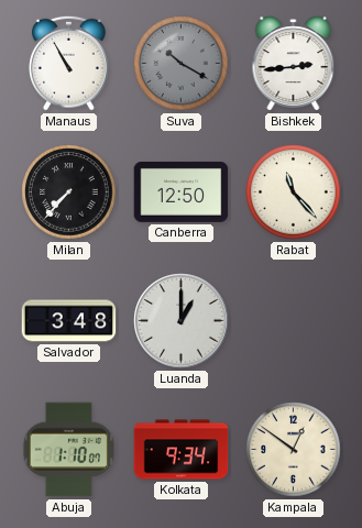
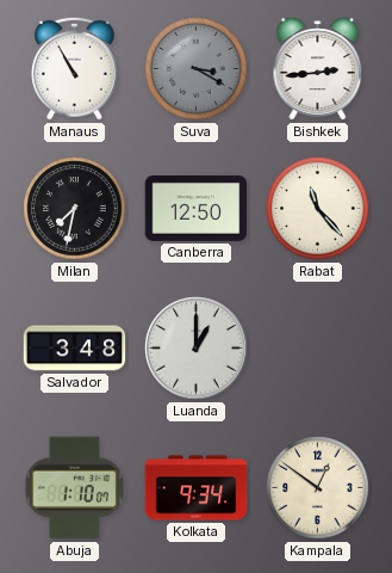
Suva: 10:20 -> 3:20 (197, 69)
Milan: 7:37 -> 7:32 (75, 209)
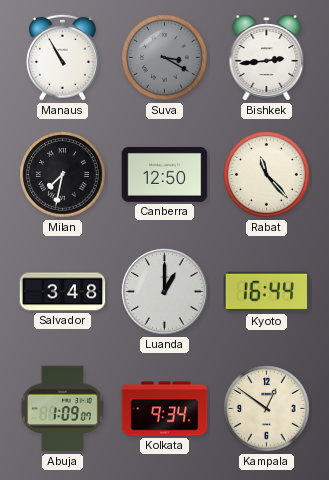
Kyoto: none -> 16:44 (267, 292)
Abuja: 1:10 -> 1:09 (62, 409)
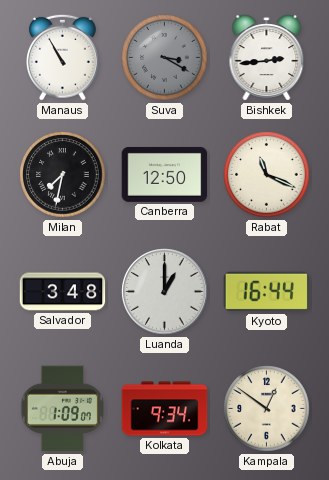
Rabat: 11:23 -> 11:19 (267, 175)
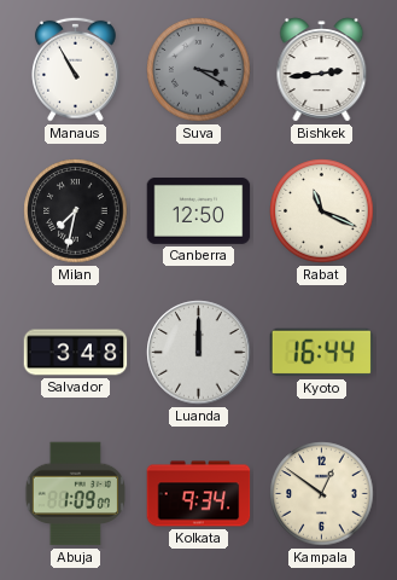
Luanda: 1:00 -> 12:00 (199, 353)
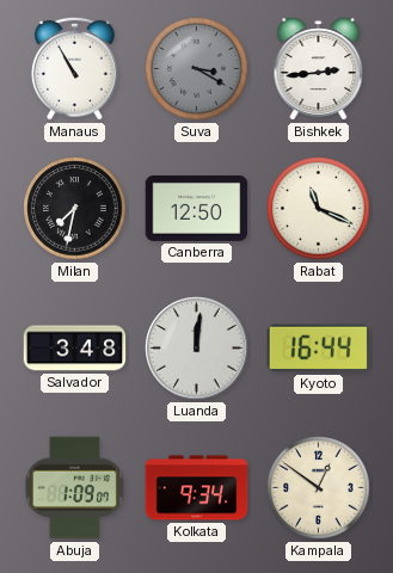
Luanda: 12:00 -> 12:01 (197, 349)
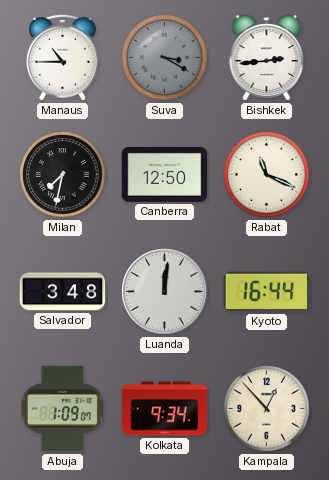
Manaus: 10:55 -> 10:45 (63, 57)
Kampala: 12:51 -> 12:53 (267, 409)
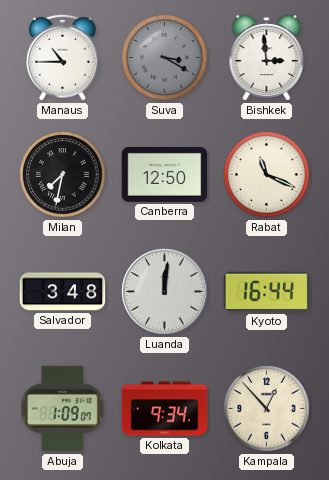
Bishkek: 2:44 -> 2:59 (267, 58)
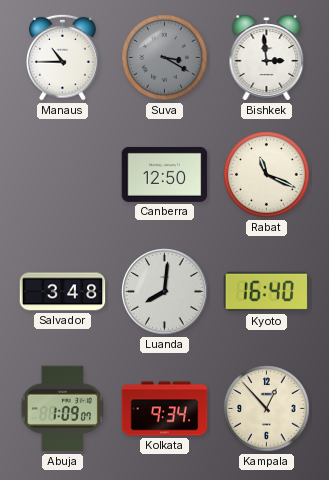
Milan: 7:32 -> none (63, 175)
Luanda: 12:01 -> 8:01 (165, 292)
Kyoto: 16:44 -> 16:40 (267, 292)
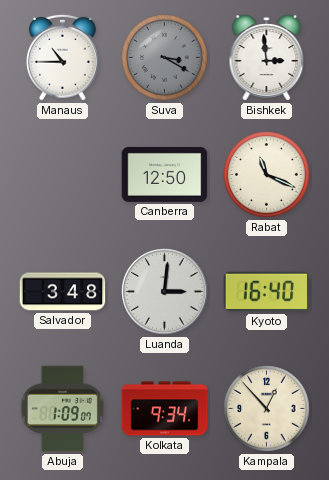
Luanda: 8:01 -> 3:01 (165, 292)
